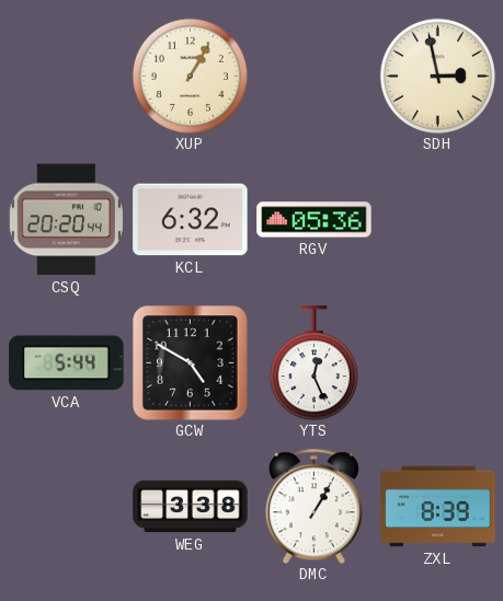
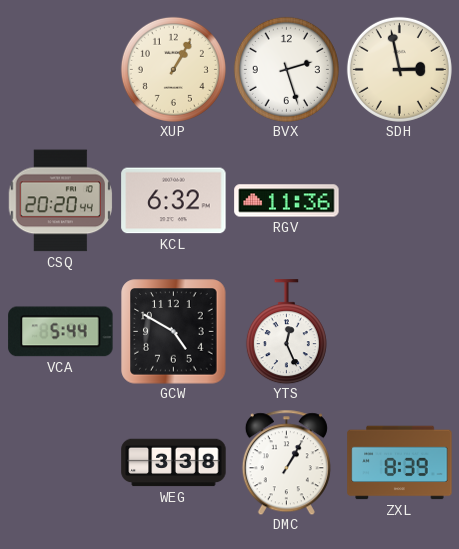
BVX: none -> 2:27 (286, 69)
RGV: 05:36 -> 11:36 (287, 201)
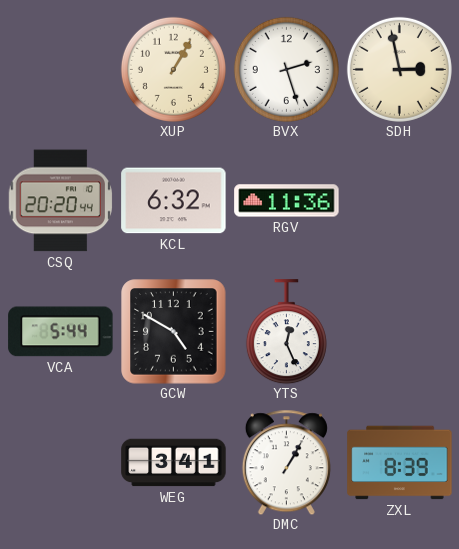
WEG: 3:38 -> 3:41 (174, 463)
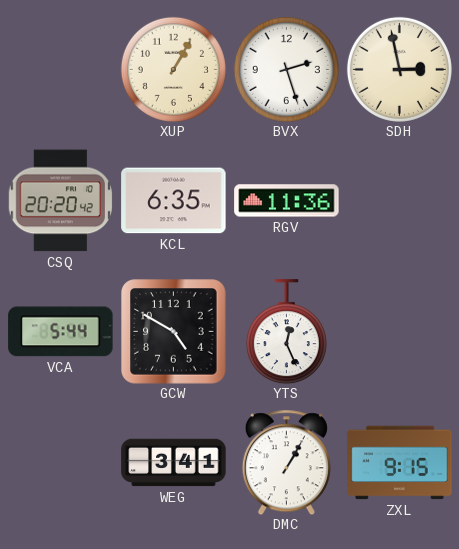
CSQ: 20:20:44 -> 20:20:42 (60, 201)
KCL: 6:32 -> 6:35 (174, 201)
ZXL: 8:39 -> 9:15 (400, 463)
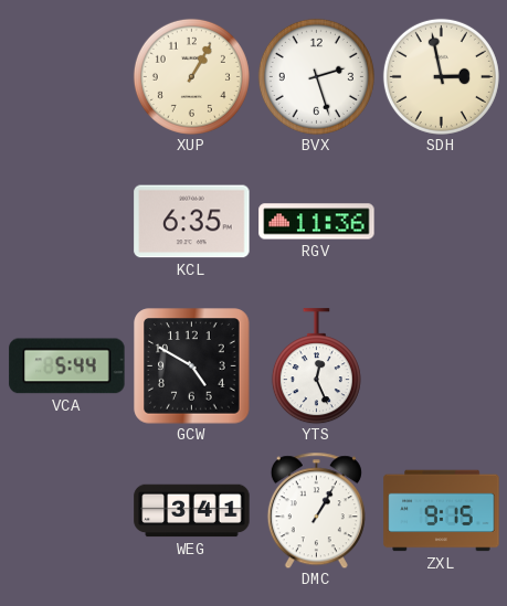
CSQ: 20:20 -> none (60, 201)
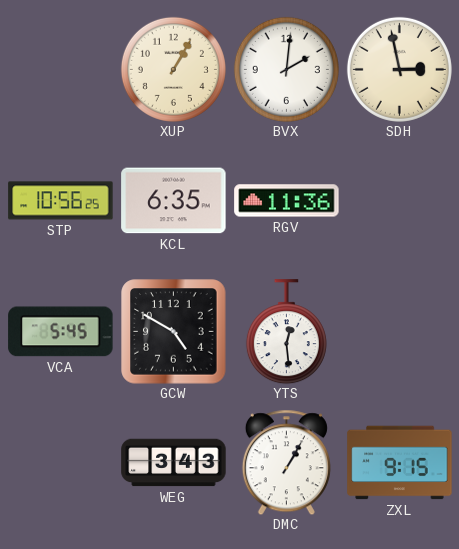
BVX: 2:27 -> 2:01 (286, 69)
STP: none -> 10:56 (61, 201)
VCA: 5:44 -> 5:45 (61, 332)
YTS: 12:26 -> 12:29 (286, 332)
WEG: 3:41 -> 3:43 (174, 463)
